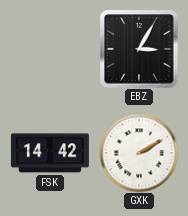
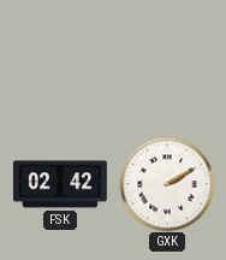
EBZ: 3:05 -> none (139, 49)
FSK: 14:42 -> 02:42 (60, 184)
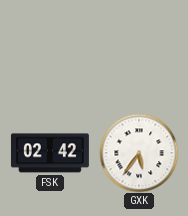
GXK: 2:10 -> 5:36 (139, 153)
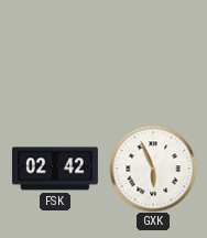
GXK: 5:36 -> 5:56 (153, 169)
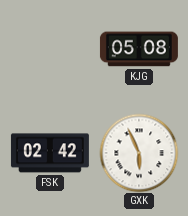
KJG: none -> 05:08 (139, 49)
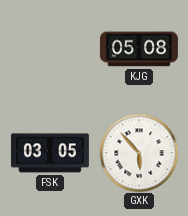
FSK: 02:42 -> 03:05 (50, 153)
GXK: 5:56 -> 5:53 (139, 153)
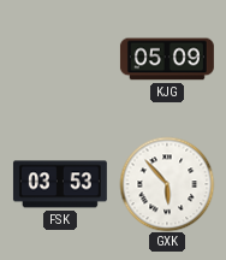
KJG: 05:08 -> 05:09 (167, 59)
FSK: 03:05 -> 03:53 (60, 184)
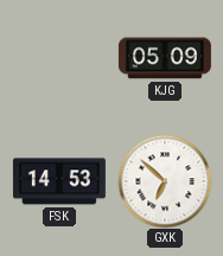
FSK: 03:53 -> 14:53 (59, 181)
GXK: 5:53 -> 6:52 (165, 181)
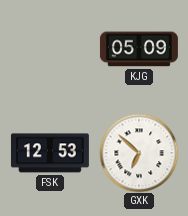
FSK: 14:53 -> 12:53 (50, 153)
